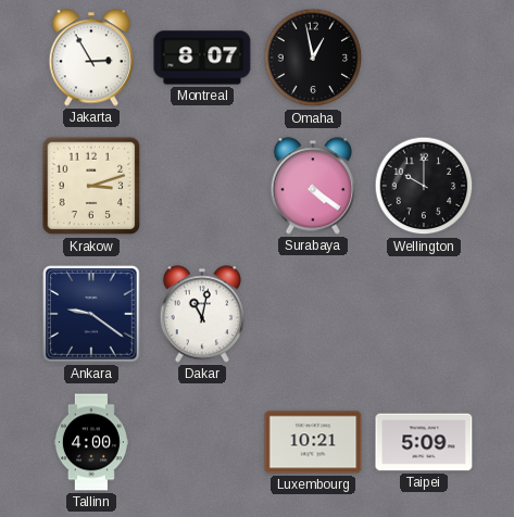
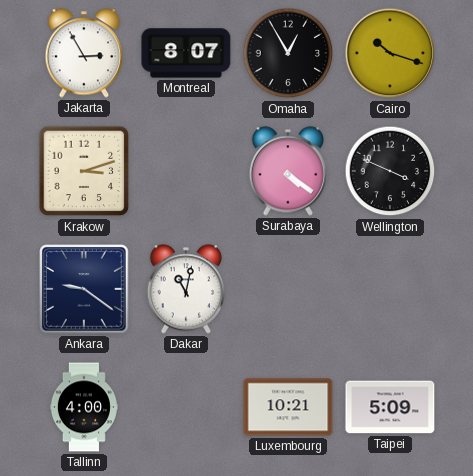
Omaha: 12:58 -> 12:55 (288, 53)
Cairo: none -> 10:18 (390, 53)
Wellington: 10:00 -> 3:49 (390, 171)
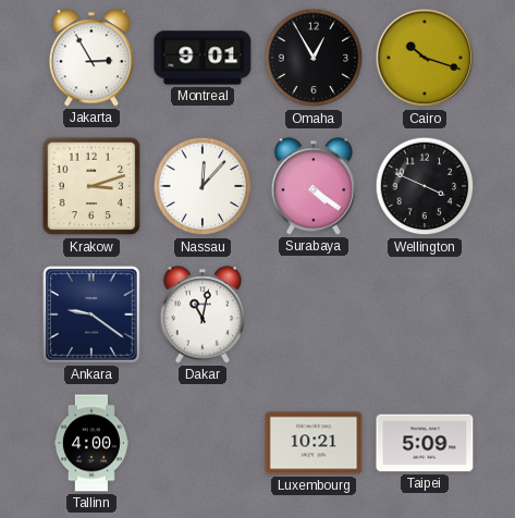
Montreal: 8:07 -> 9:01 (203, 58)
Nassau: none -> 12:07 (203, 186)
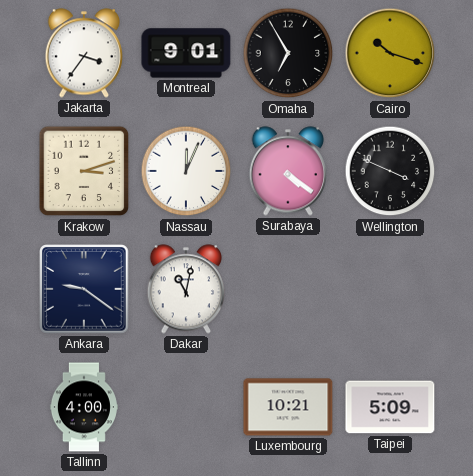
Jakarta: 2:55 -> 3:36 (83, 53)
Omaha: 12:55 -> 6:55 (288, 53)
Nassau: 12:07 -> 12:04 (186, 171)
